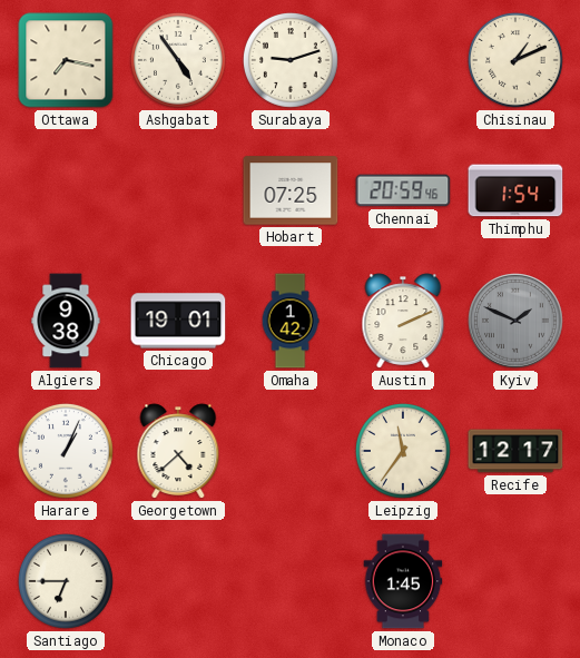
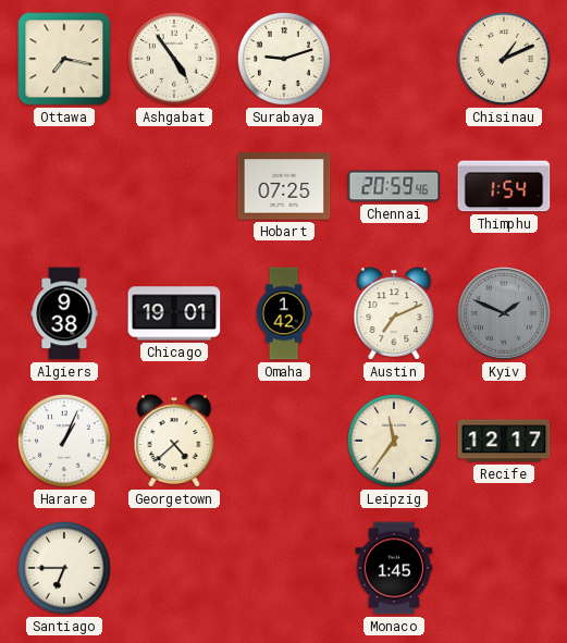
Austin: 2:11 -> 7:11 (394, 313)
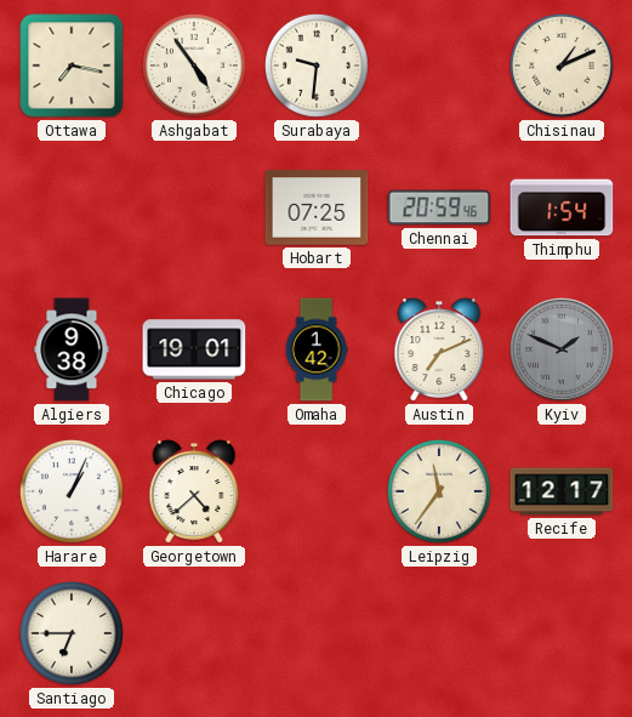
Surabaya: 9:12 -> 9:31 (317, 66)
Monaco: 1:45 -> none (394, 568)
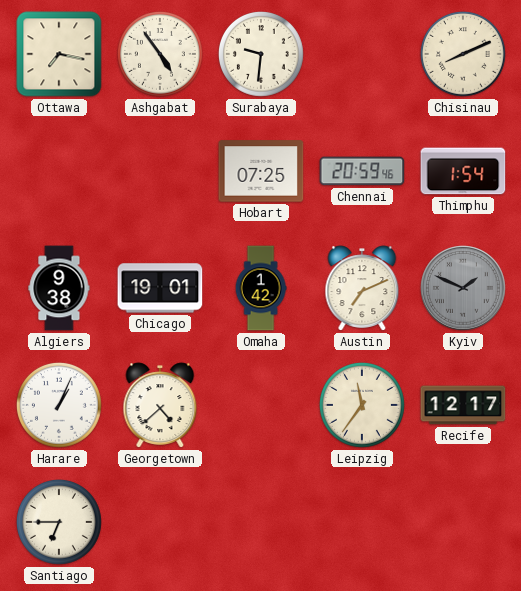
Chisinau: 1:11 -> 8:11 (463, 54)
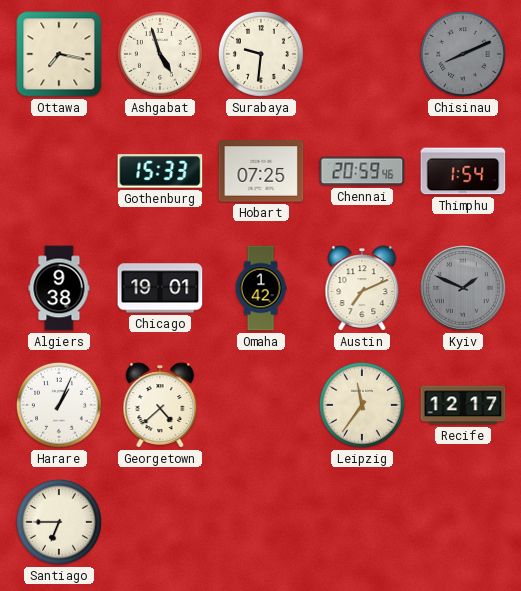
Ashgabat: 4:54 -> 4:57 (160, 54)
Chisinau dial: cream -> grey (463, 54)
Gothenburg: none -> 15:33 (160, 171)
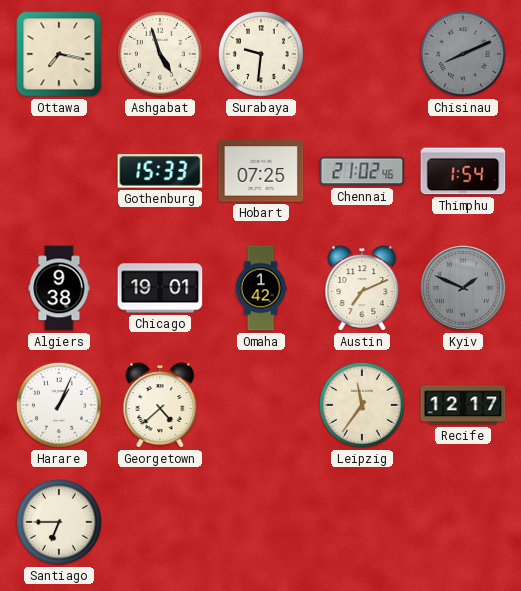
Chennai: 20:59 -> 21:02 (362, 171)
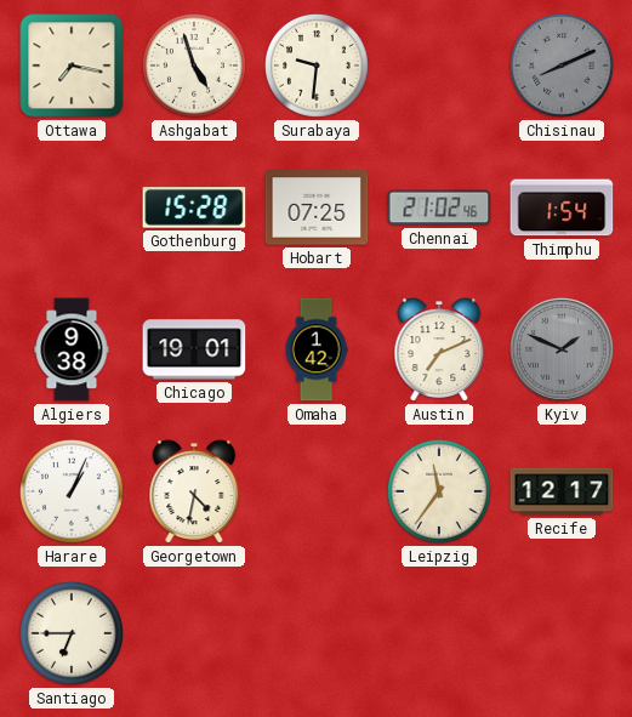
Gothenburg: 15:33 -> 15:28 (194, 207)
Georgetown: 4:38 -> 4:32 (194, 491)
